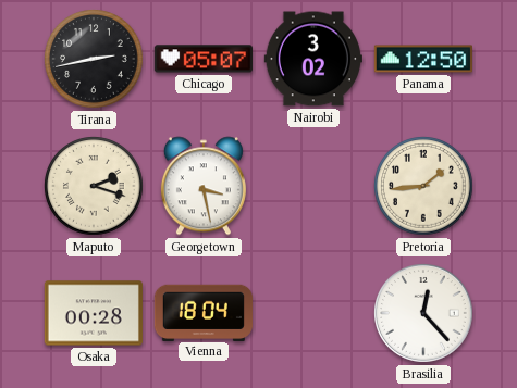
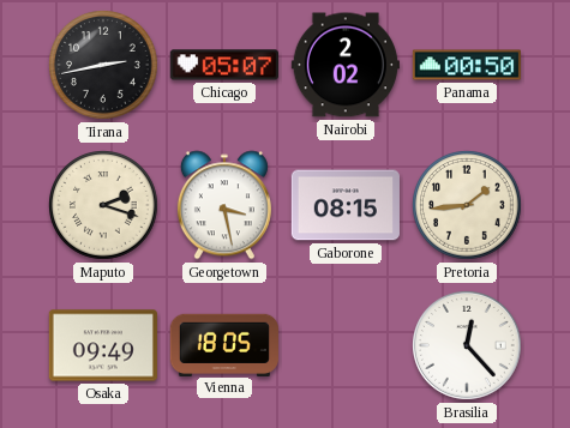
Nairobi: 3:02 -> 2:02 (346, 65)
Panama: 12:50 -> 00:50 (466, 65)
Gaborone: none -> 08:15 (346, 205)
Osaka: 00:28 -> 09:49 (103, 345)
Vienna: 18:04 -> 18:05 (224, 344)
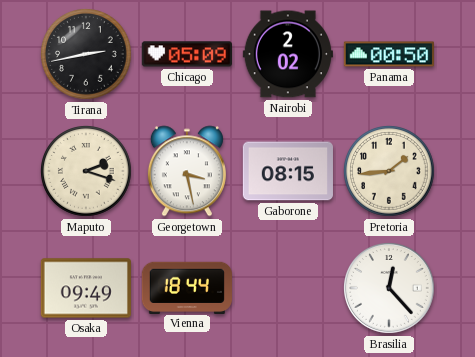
Chicago: 05:07 -> 05:09 (187, 54)
Vienna: 18:05 -> 18:44 (187, 287)
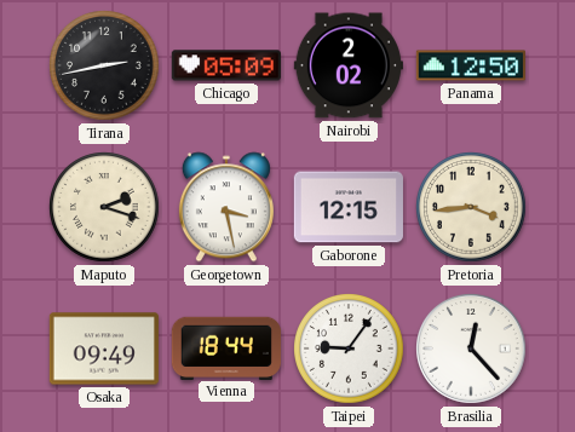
Panama: 00:50 -> 12:50 (470, 65)
Gaborone: 08:15 -> 12:15 (349, 207)
Pretoria: 1:44 -> 3:44 (472, 207)
Taipei: none -> 9:06 (350, 349)
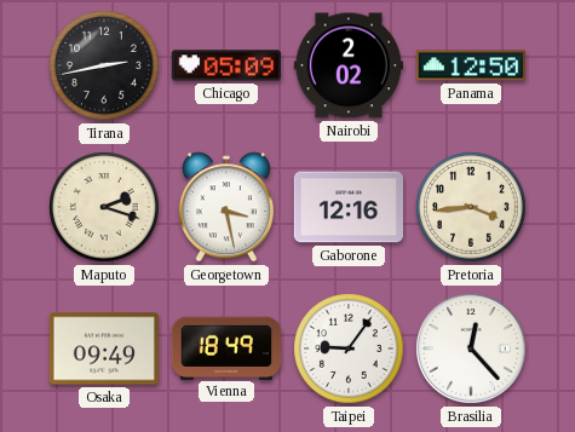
Gaborone: 12:15 -> 12:16 (349, 207)
Vienna: 18:44 -> 18:49 (226, 347)
